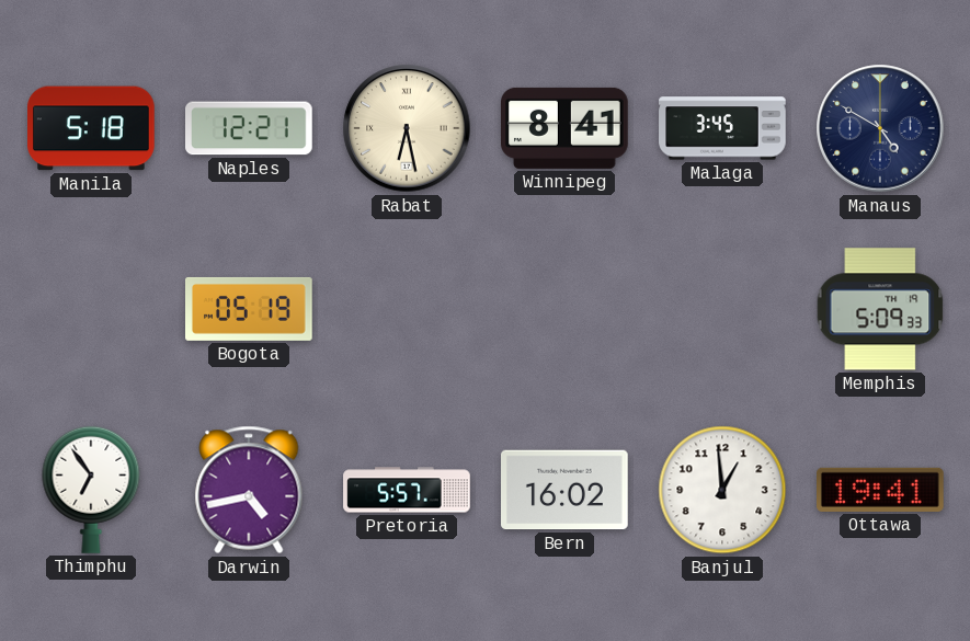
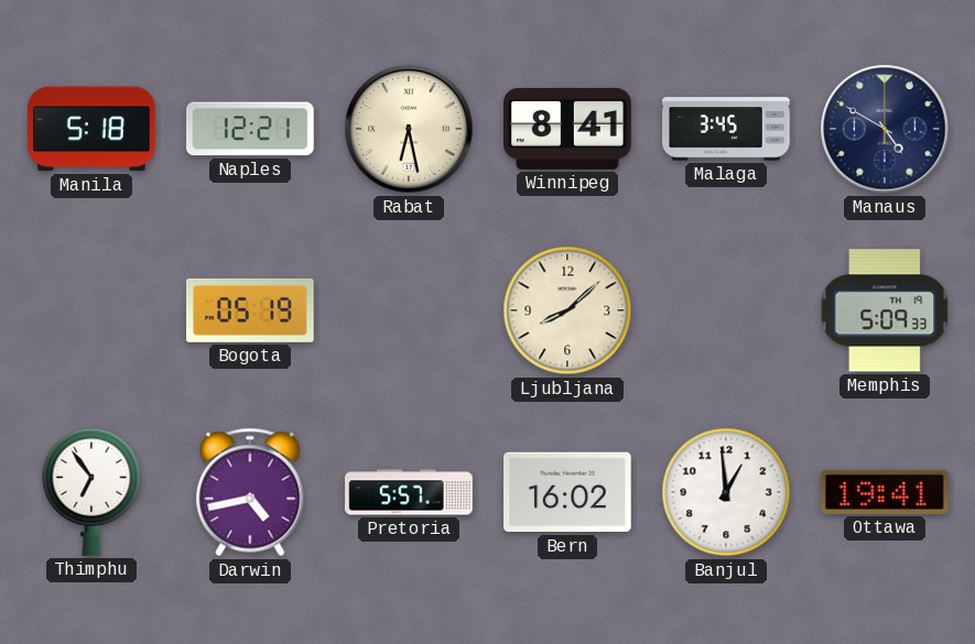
Ljubljana: none -> 8:08 (567, 310)
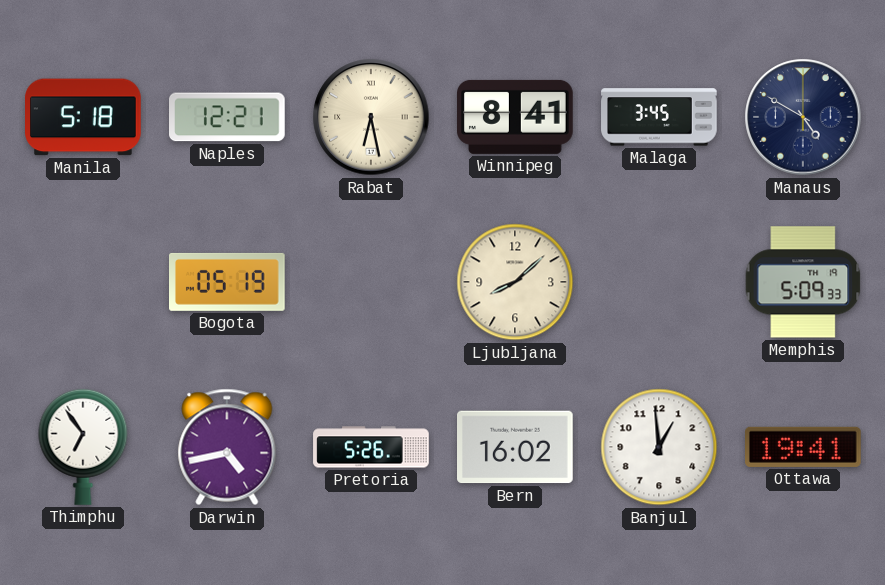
Pretoria: 5:57 -> 5:26 (371, 447)
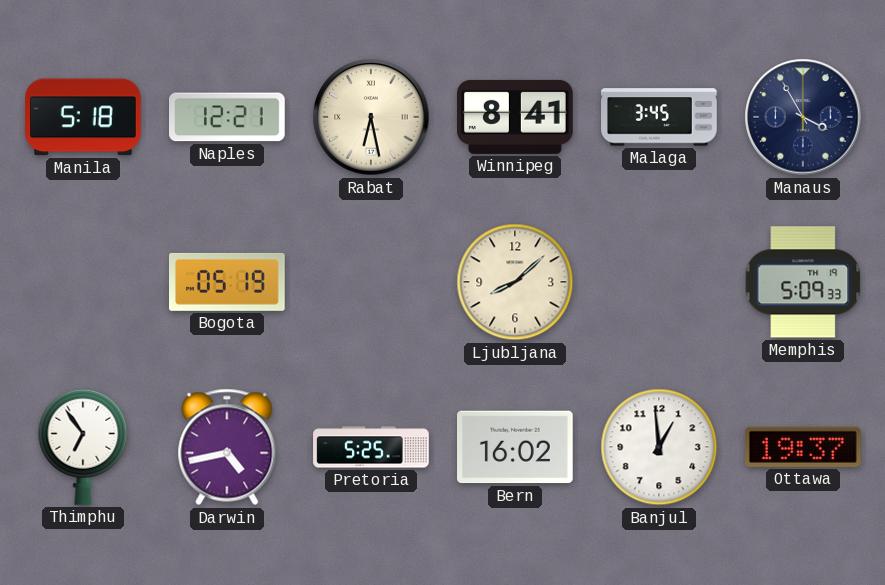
Manaus: 4:50 -> 3:55 (803, 117)
Pretoria: 5:26 -> 5:25 (371, 447)
Ottawa: 19:41 -> 19:37 (804, 447)
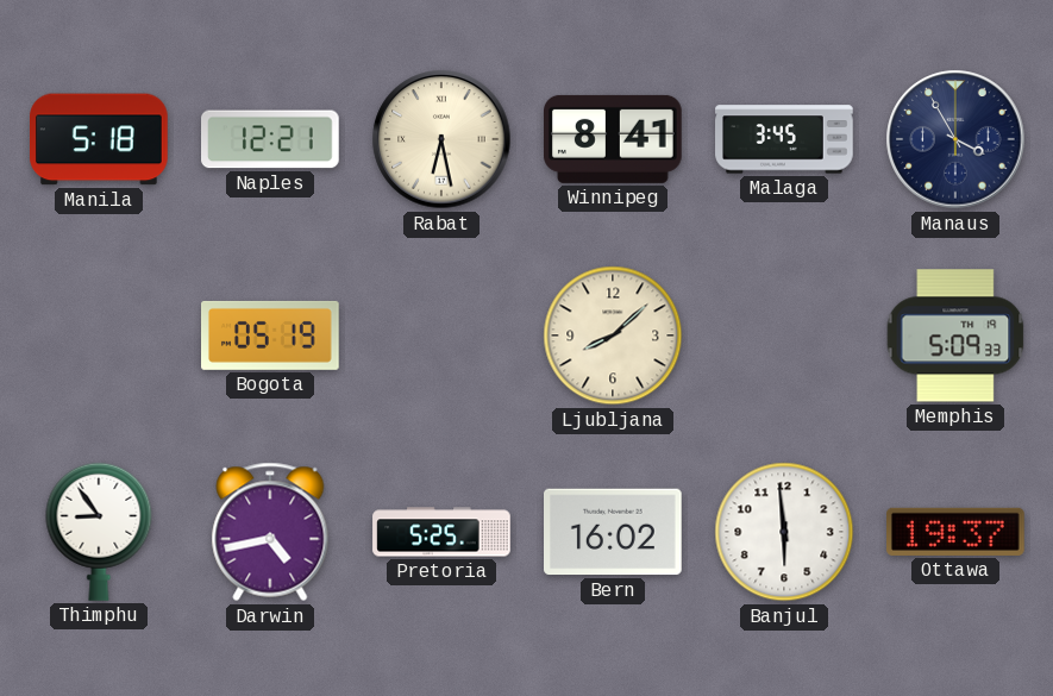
Thimphu: 6:54 -> 8:54 (99, 532)
Banjul: 12:59 -> 5:59 (784, 532)
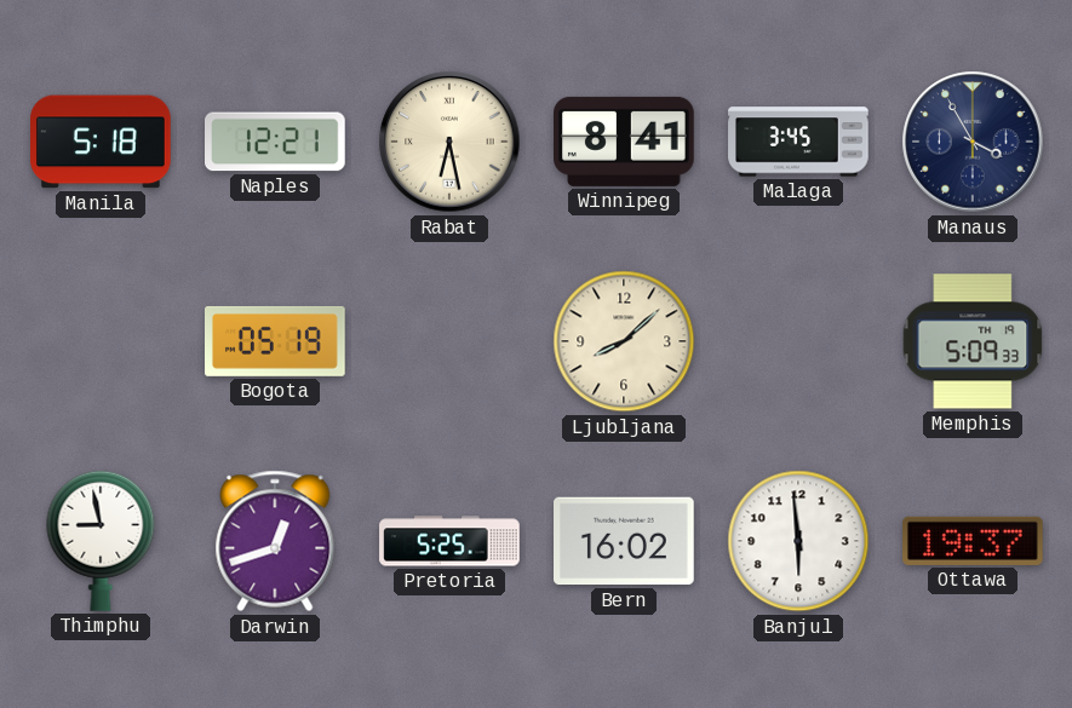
Thimphu: 8:54 -> 8:58 (101, 541)
Darwin: 4:43 -> 12:42 (275, 541)
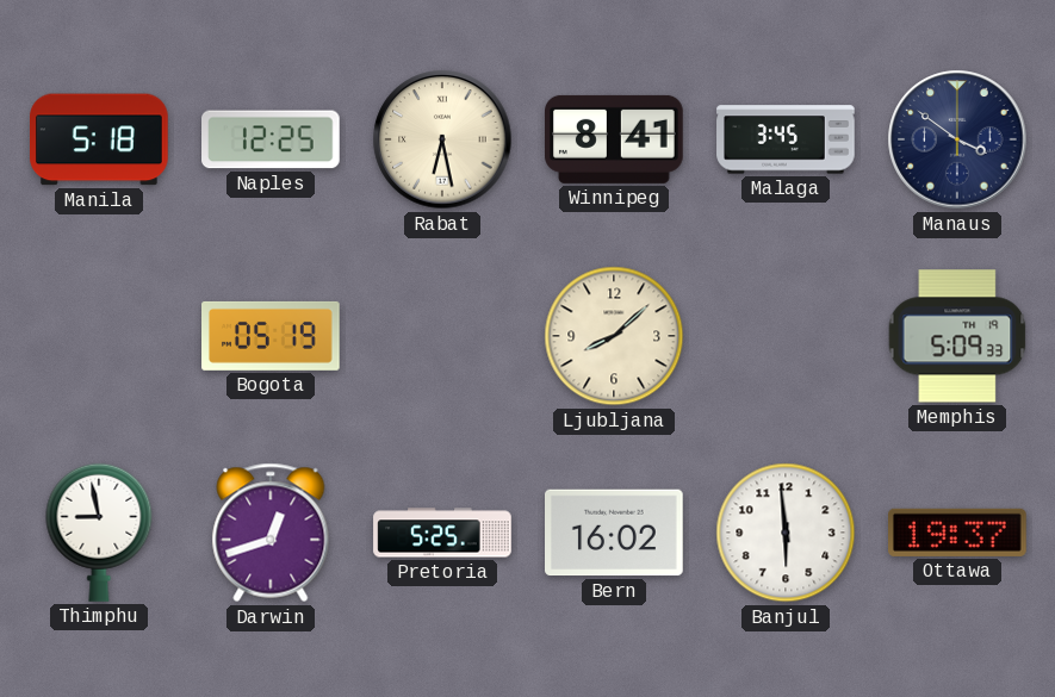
Naples: 12:21 -> 12:25 (272, 139)
Manaus: 3:55 -> 3:51 (957, 139)
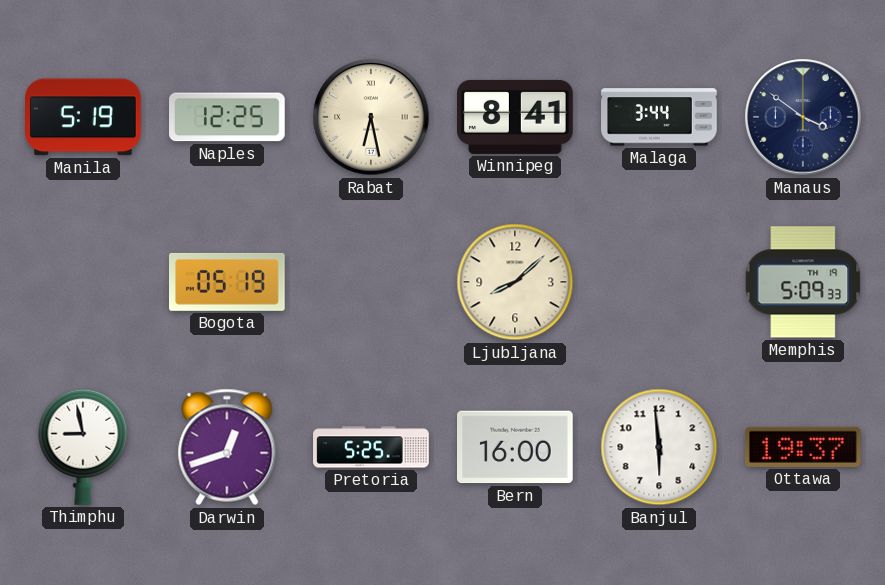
Manila: 5:18 -> 5:19 (84, 117)
Malaga: 3:45 -> 3:44 (659, 117)
Bern: 16:02 -> 16:00 (516, 447)
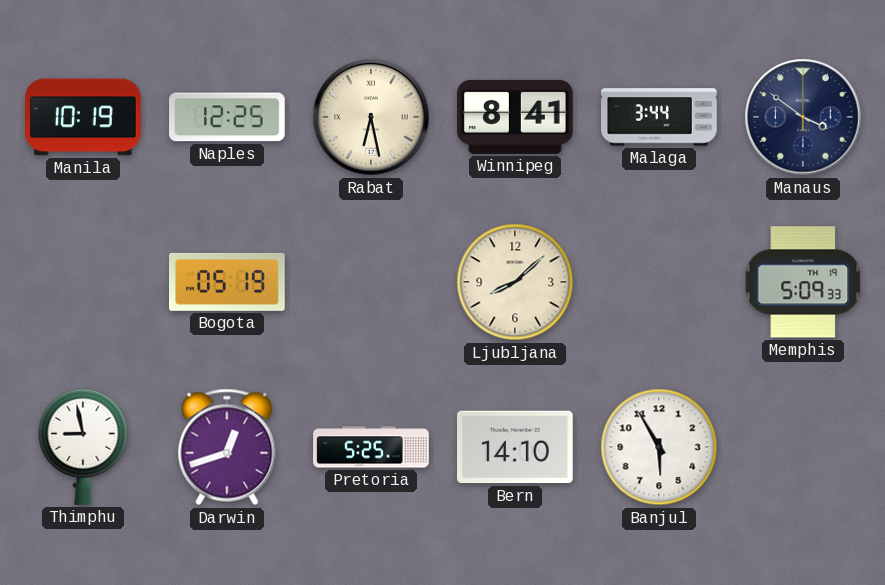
Manila: 5:19 -> 10:19 (84, 117)
Bern: 16:00 -> 14:10 (516, 447)
Banjul: 5:59 -> 5:55 (659, 447)
Ottawa: 19:37 -> none (804, 447)
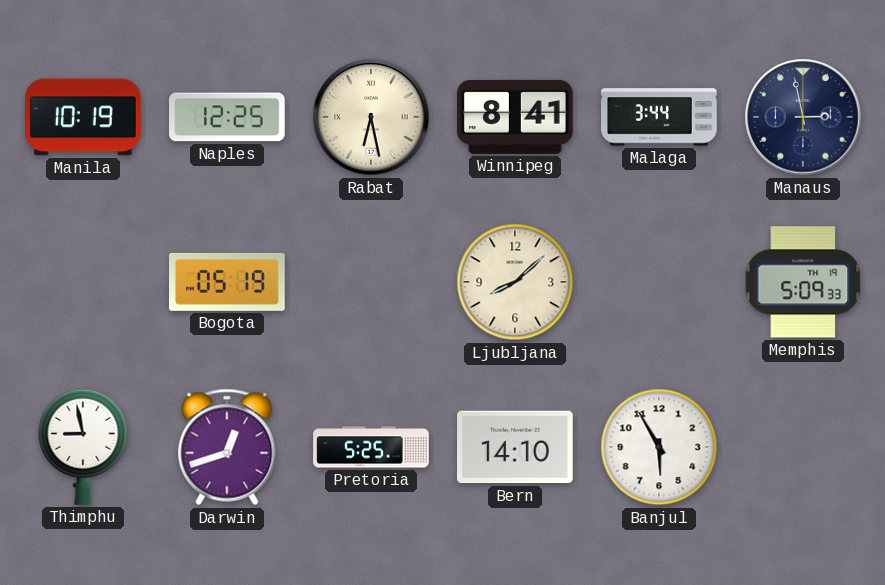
Manaus: 3:51 -> 2:58 (803, 117)
